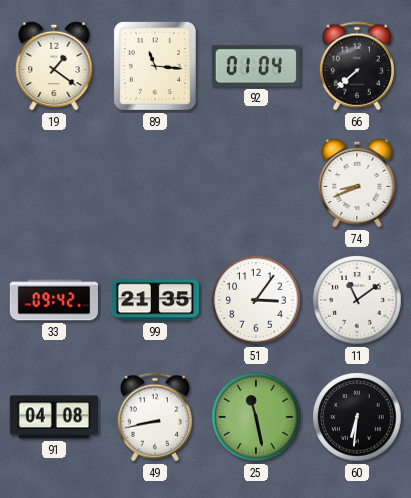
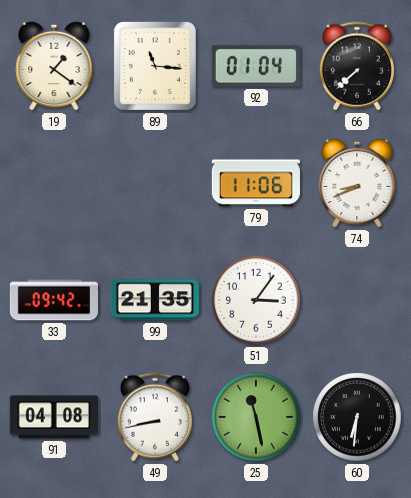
79: none -> 11:06 (256, 183)
11: 11:09 -> none (357, 300)
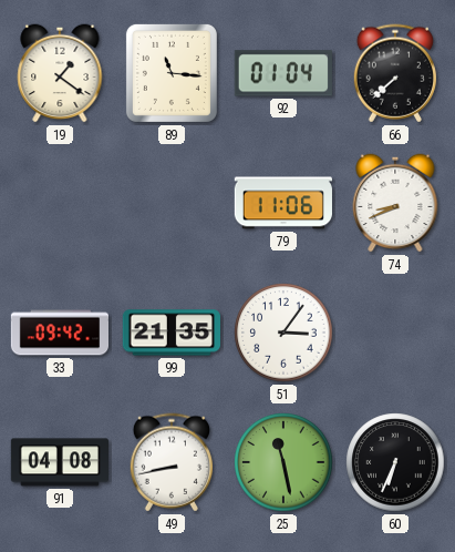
60: 6:31 -> 6:34 (395, 462)
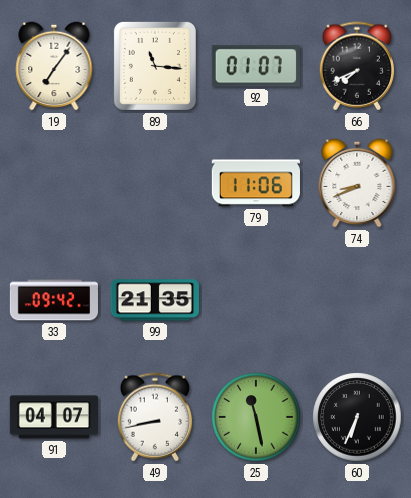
19: 1:21 -> 7:06 (54, 66)
92: 01:04 -> 01:07 (256, 66)
66: 7:38 -> 7:41 (356, 66)
51: 3:06 -> none (283, 333)
91: 04:08 -> 04:07 (53, 417)
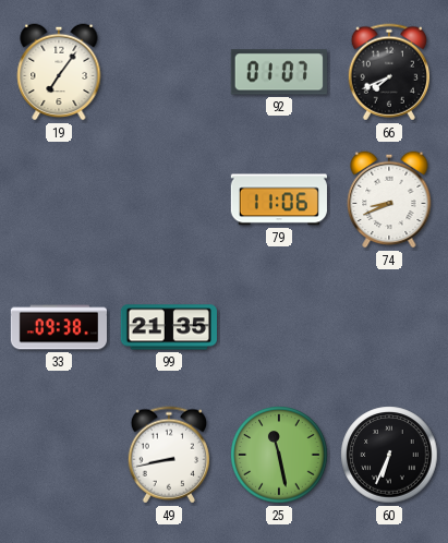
89: 11:16 -> none (155, 66)
33: 09:42 -> 09:38 (58, 327)
91: 04:07 -> none (53, 417)
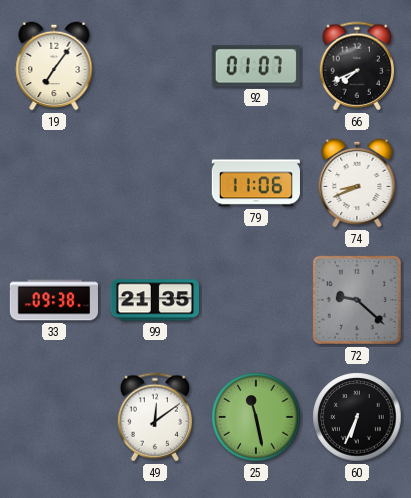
72: none -> 9:22 (357, 300)
49: 8:43 -> 12:09 (154, 417)
